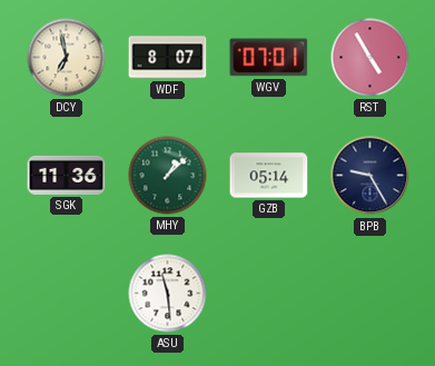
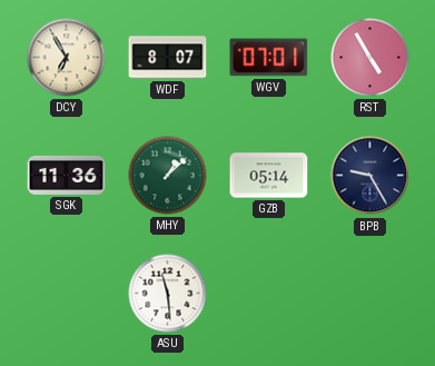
DCY: 6:58 -> 6:55 (67, 58)
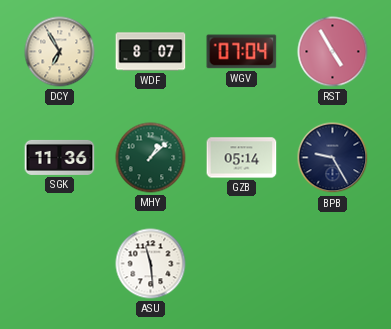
WGV: 07:01 -> 07:04 (242, 52)
